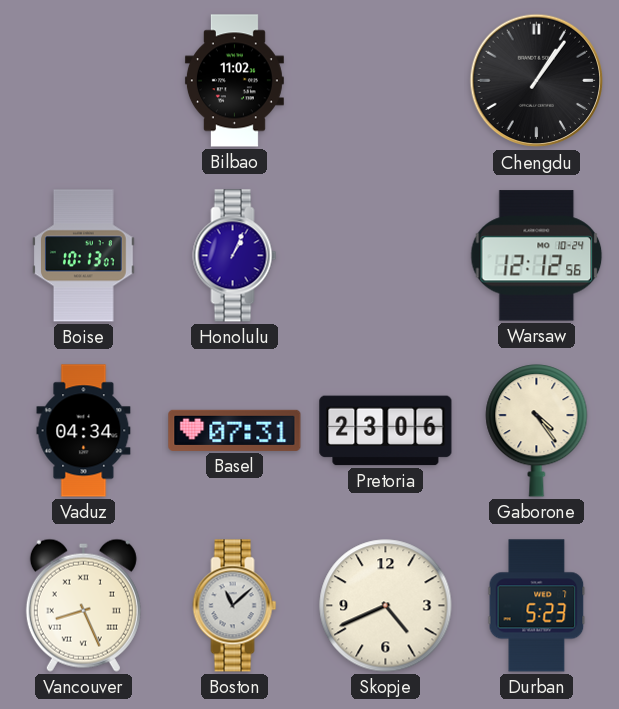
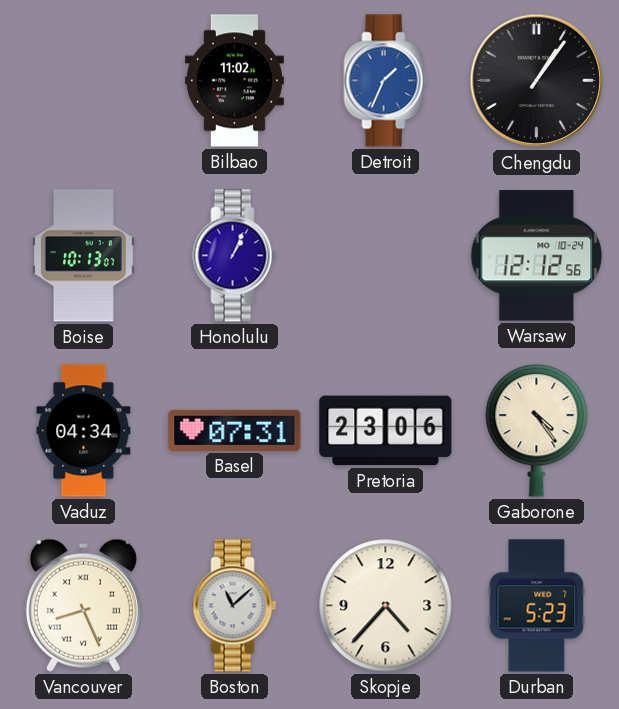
Detroit: none -> 1:34 (386, 81)
Skopje: 4:41 -> 4:37 (386, 606)
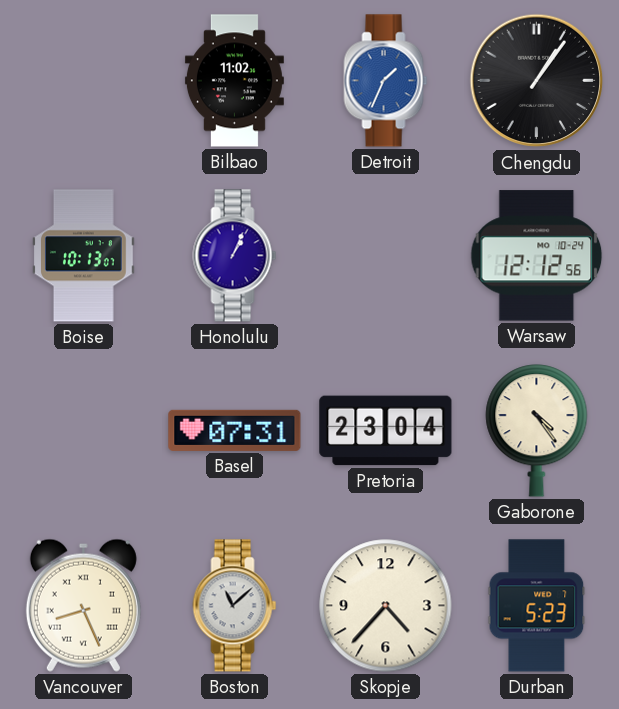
Vaduz: 04:34 -> none (84, 431)
Pretoria: 23:06 -> 23:04 (386, 431)
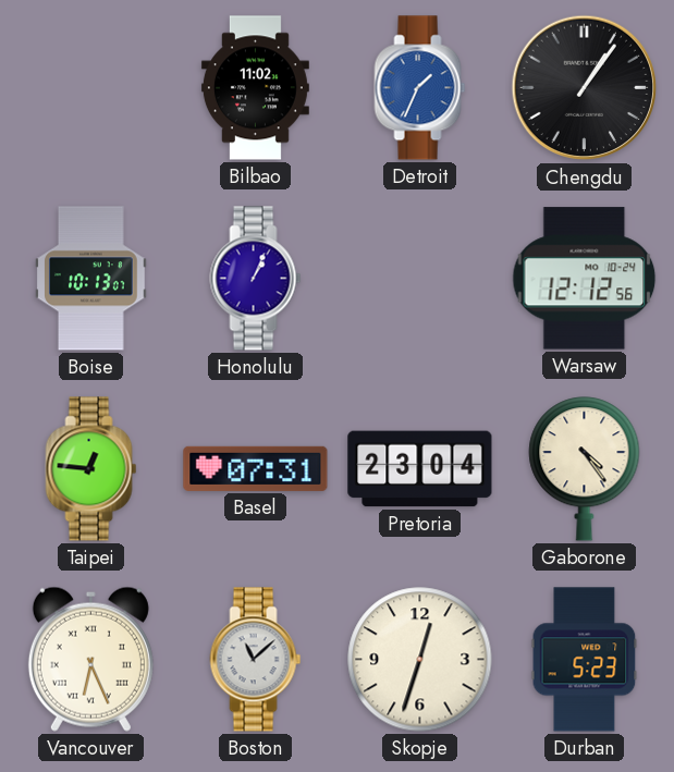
Taipei: none -> 12:46 (91, 469)
Vancouver: 8:26 -> 6:26 (90, 659)
Skopje: 4:37 -> 12:33 (420, 660)
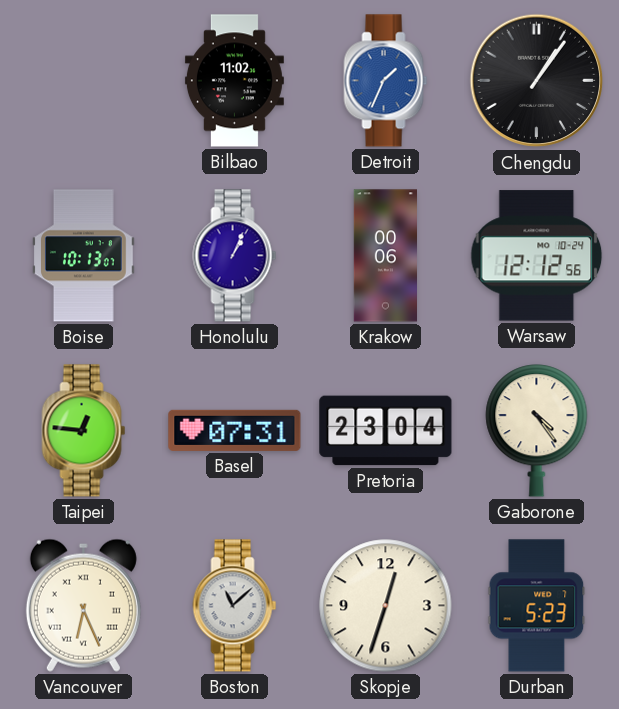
Krakow: none -> 00:06 (385, 256)
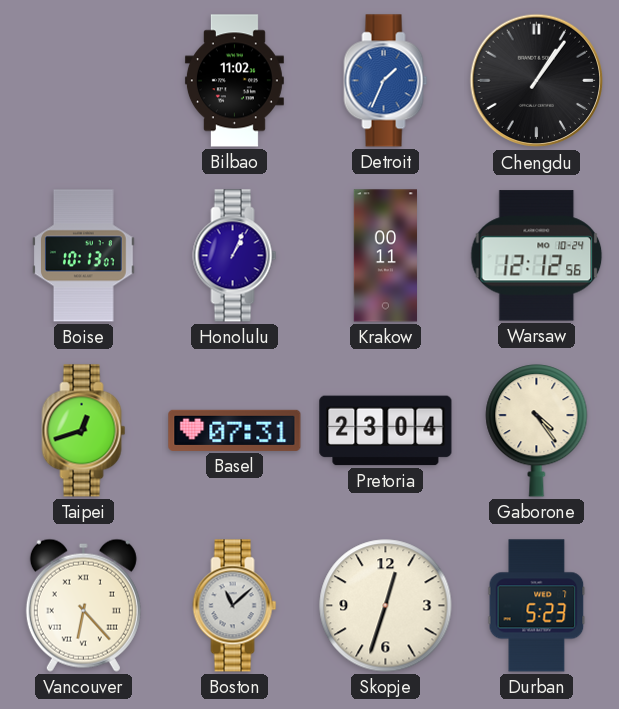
Krakow: 00:06 -> 00:11 (385, 256)
Taipei: 12:46 -> 12:42 (84, 431)
Vancouver: 6:26 -> 6:23 (83, 605)
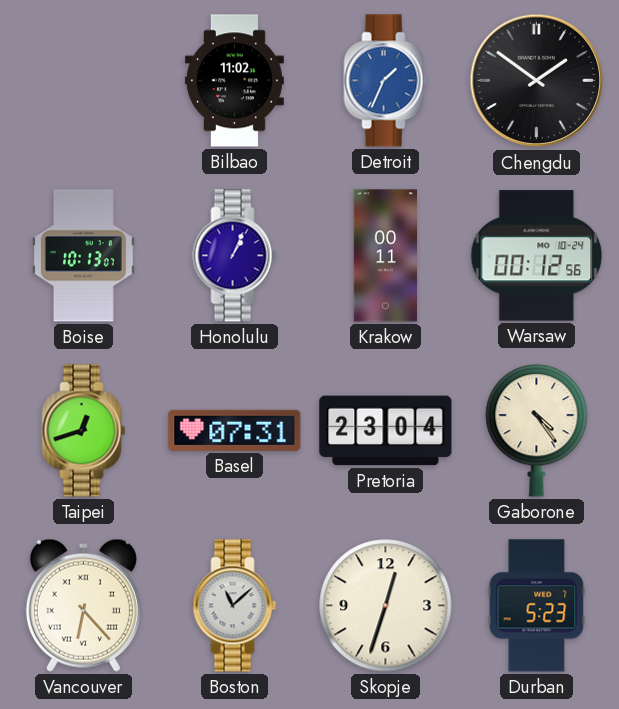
Chengdu: 1:06 -> 1:51 (537, 81)
Warsaw: 12:12 -> 00:12 (537, 256)
